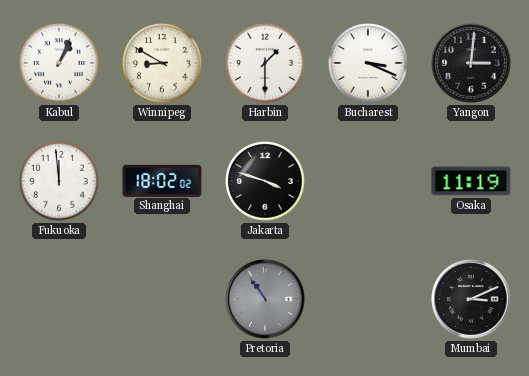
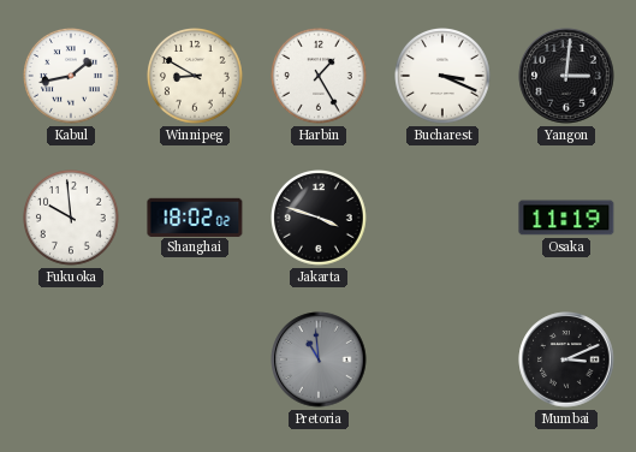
Kabul: 1:04 -> 1:43 (72, 77)
Harbin: 1:30 -> 1:25 (320, 77)
Fukuoka: 11:59 -> 9:59 (72, 219)
Pretoria: 10:54 -> 10:59 (319, 359)
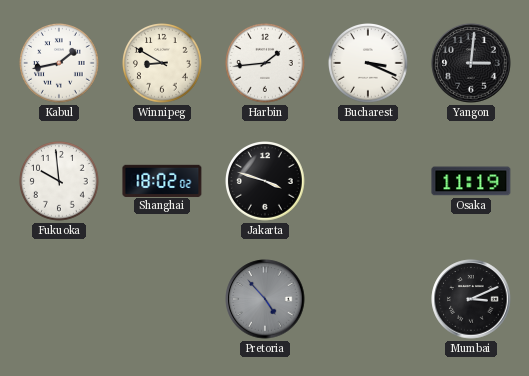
Harbin: 1:25 -> 1:44 (266, 64)
Pretoria: 10:59 -> 4:53 (265, 299)
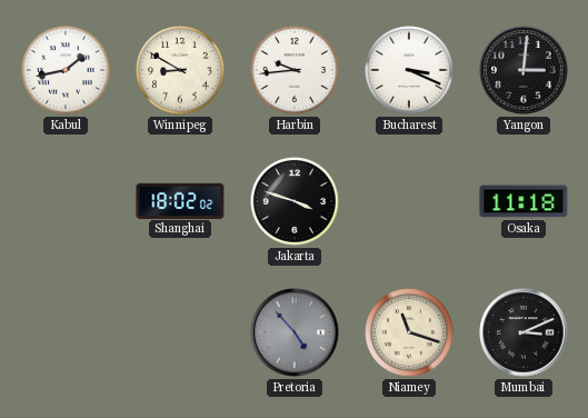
Harbin: 1:44 -> 9:44 (296, 71)
Fukuoka: 9:59 -> none (60, 182)
Osaka: 11:19 -> 11:18 (524, 201)
Niamey: none -> 11:18 (410, 334)
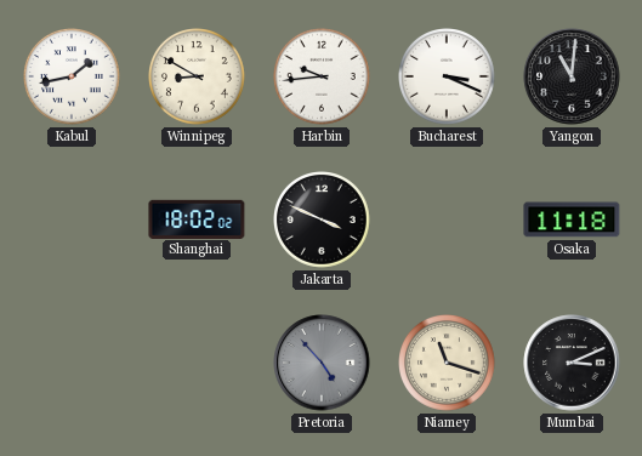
Yangon: 3:01 -> 11:01 (572, 76)
Jakarta: 3:48 -> 3:49 (323, 221)
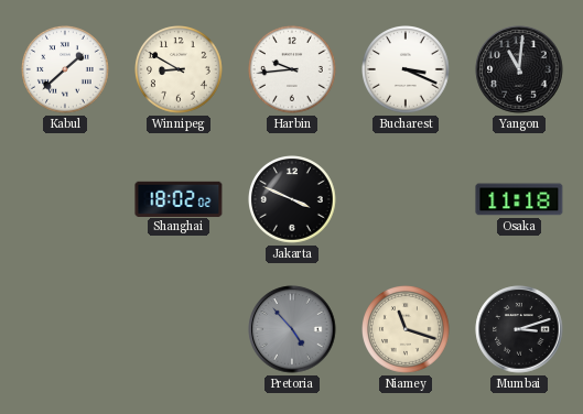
Kabul: 1:43 -> 1:38 (66, 70)
Mumbai: 3:11 -> 3:12 (519, 329)
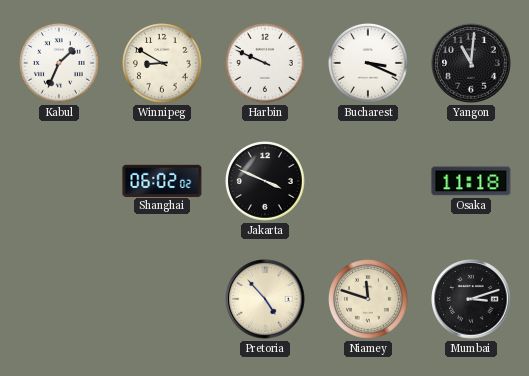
Kabul: 1:38 -> 1:34 (60, 64)
Harbin: 9:44 -> 9:49 (266, 64)
Shanghai: 18:02 -> 06:02 (162, 180)
Pretoria dial: grey -> cream (265, 299)
Niamey: 11:18 -> 11:48 (369, 300)
